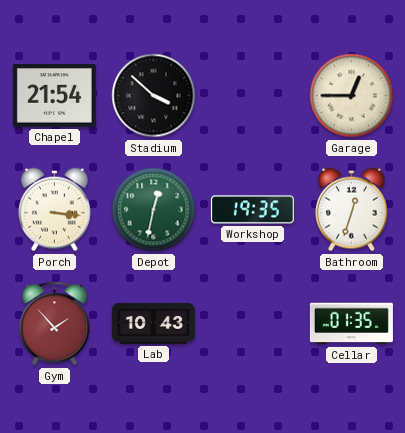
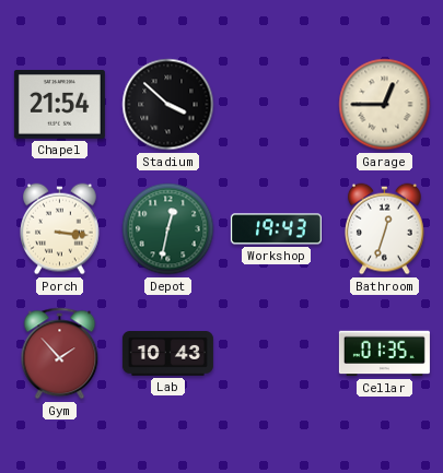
Workshop: 19:35 -> 19:43 (276, 229)
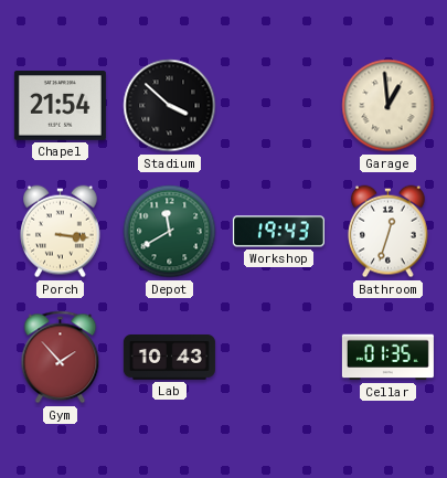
Garage: 12:45 -> 12:59 (389, 106)
Depot: 12:32 -> 11:40 (170, 232)
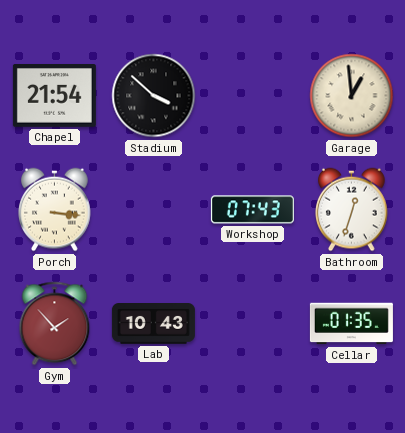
Depot: 11:40 -> none (170, 232)
Workshop: 19:43 -> 07:43 (252, 210)
